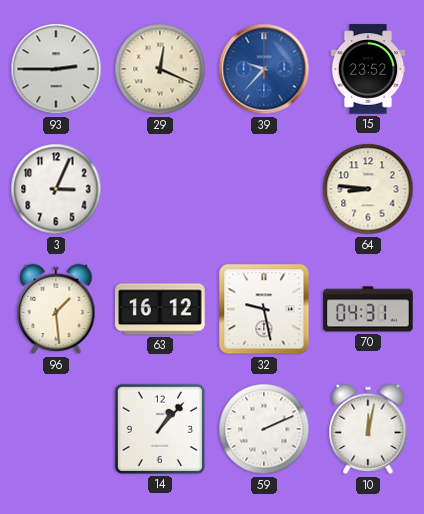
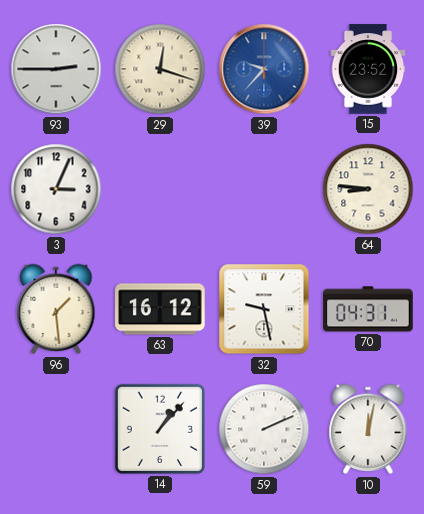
29: 12:19 -> 12:18 (160, 69)
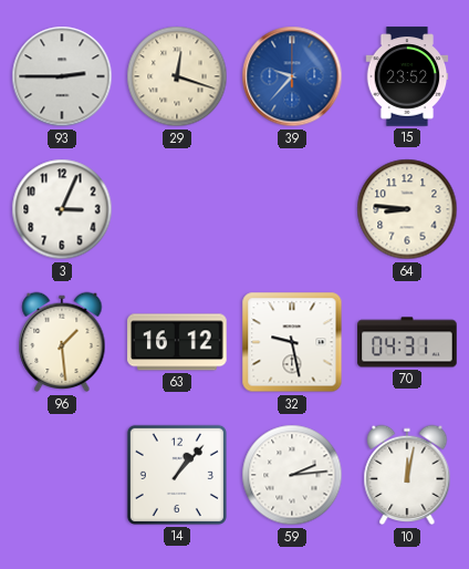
59: 2:11 -> 2:14 (292, 475)
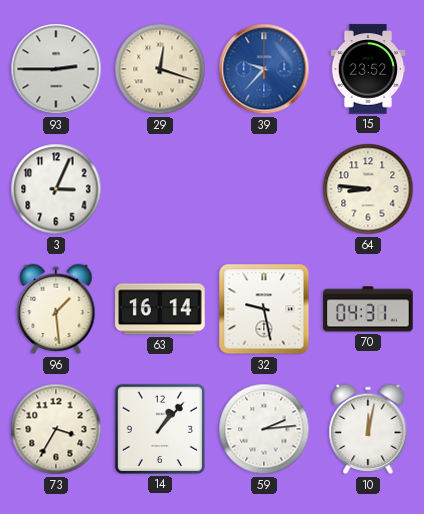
63: 16:12 -> 16:14 (160, 309)
73: none -> 3:35 (56, 429)
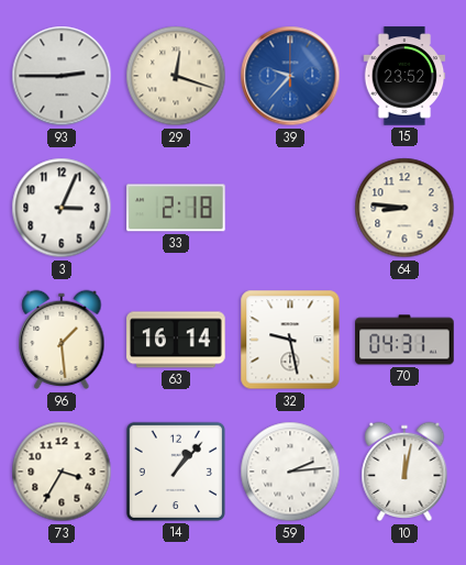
33: none -> 2:18 (176, 208)
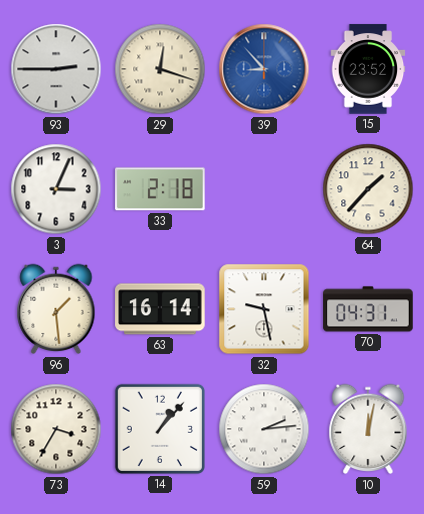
39: 9:37 -> 8:53 (264, 69)
64: 8:46 -> 1:37 (368, 189)
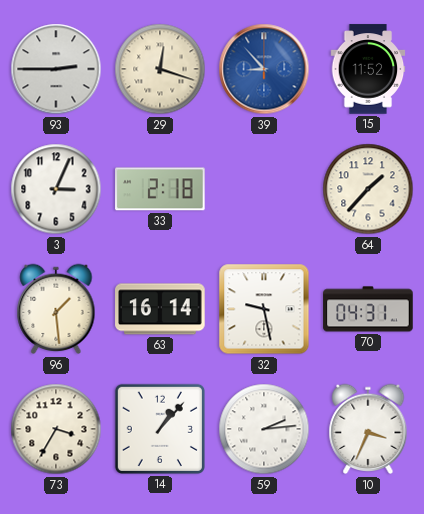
15: 23:52 -> 11:52 (368, 69)
10: 12:02 -> 3:34 (368, 429)
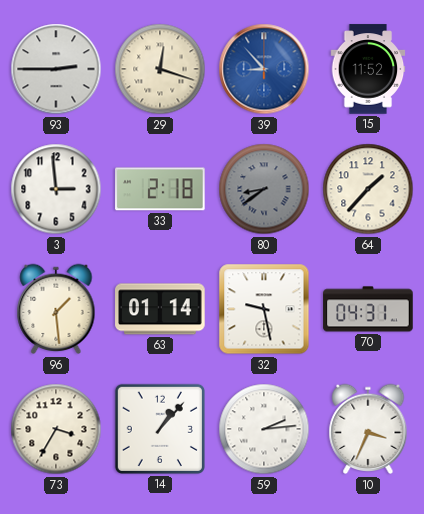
3: 3:04 -> 2:59 (56, 189)
80: none -> 8:39 (264, 189)
63: 16:14 -> 01:14 (160, 309)
